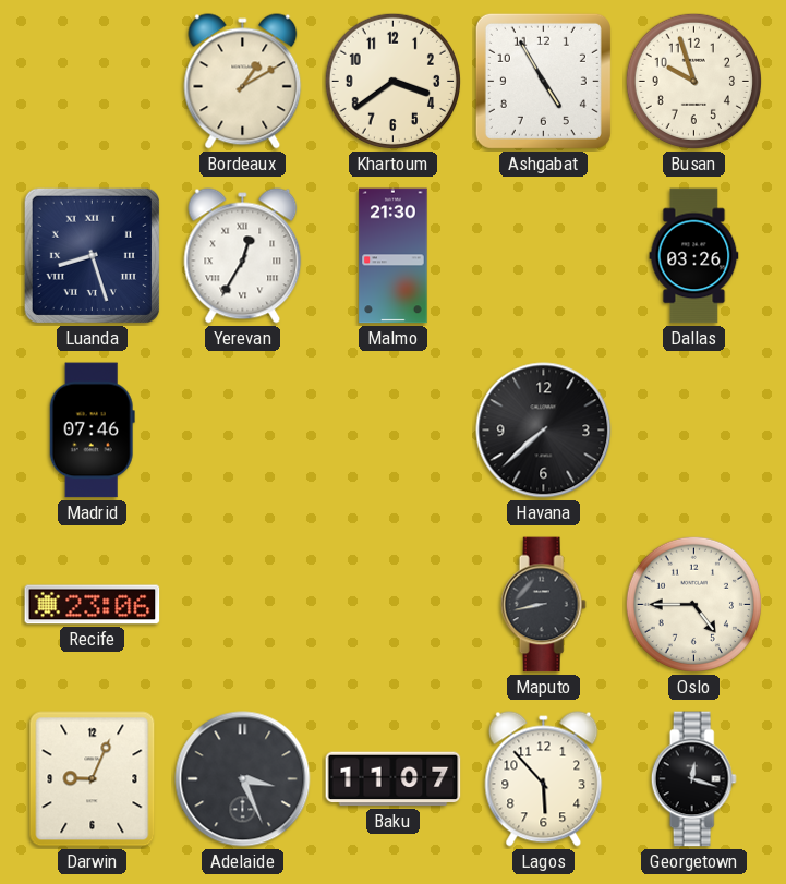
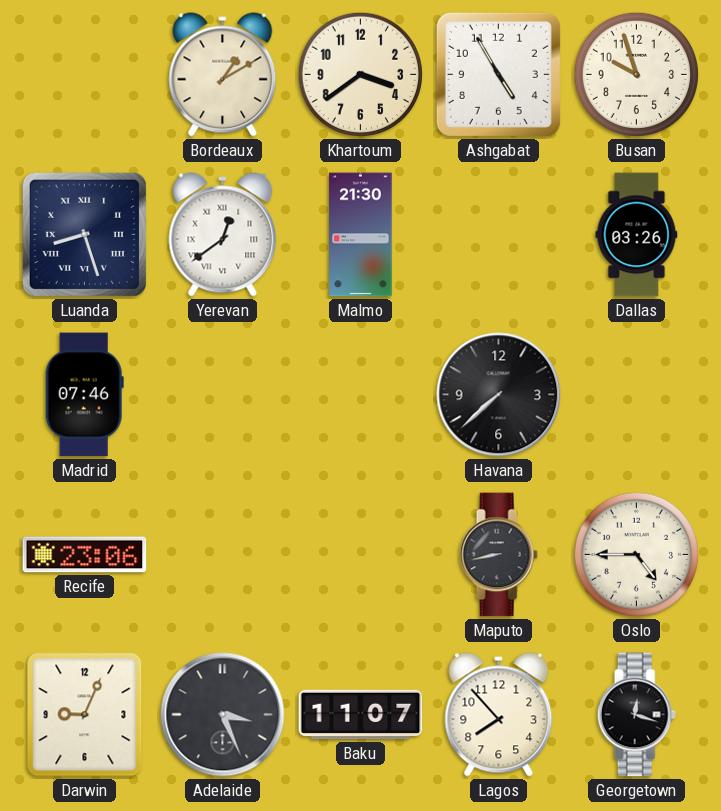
Yerevan: 12:35 -> 12:39 (223, 235)
Lagos: 5:53 -> 7:53 (499, 715)
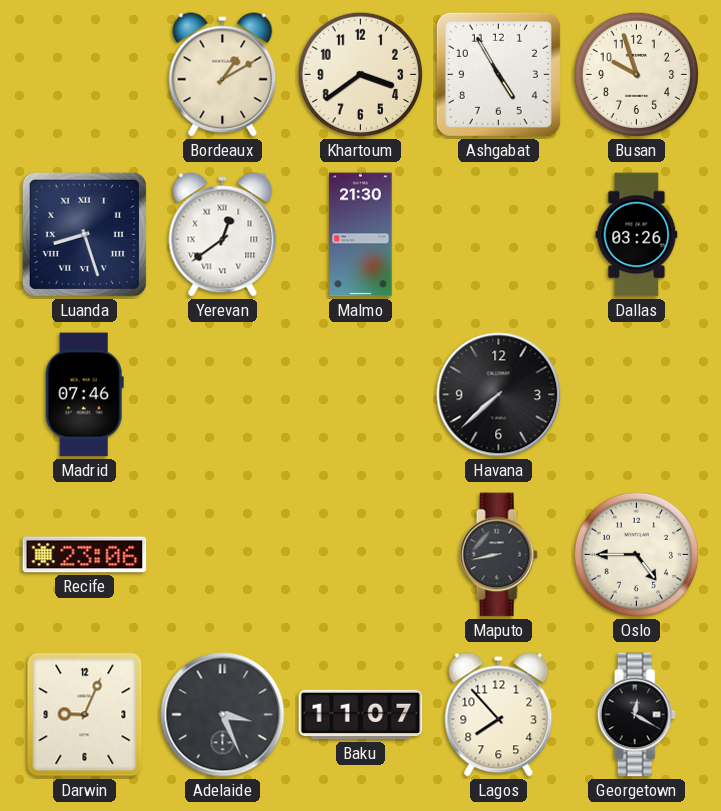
Georgetown: 12:18 -> 12:20 (636, 715)
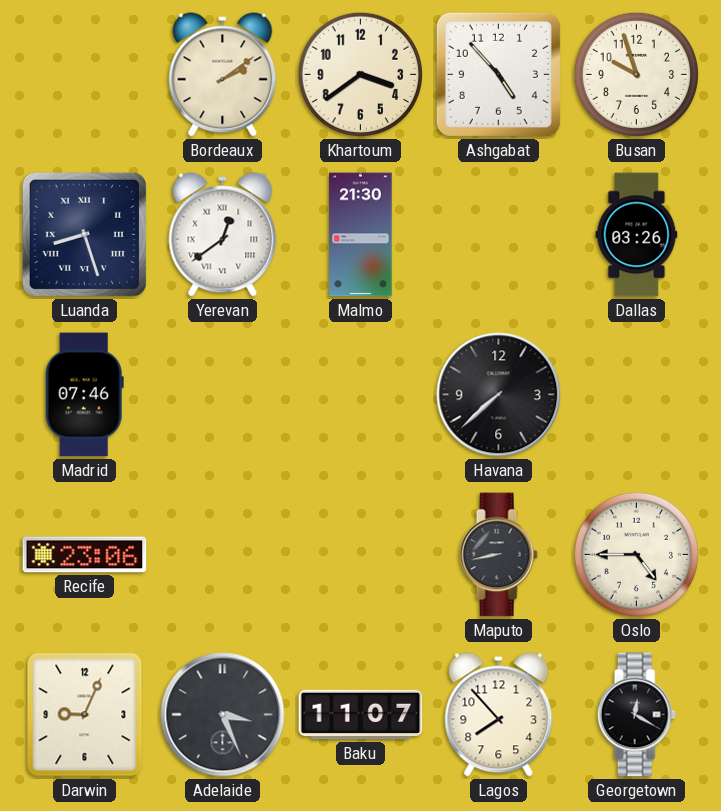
Bordeaux: 1:10 -> 2:09 (223, 75)
Ashgabat: 4:55 -> 4:53 (498, 74)
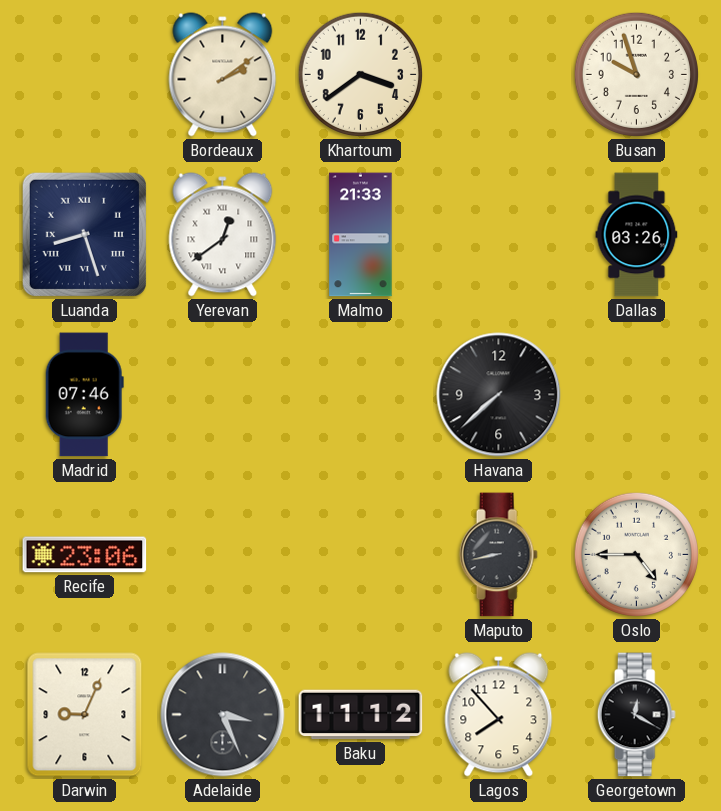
Ashgabat: 4:53 -> none (498, 74)
Malmo: 21:30 -> 21:33 (361, 235)
Baku: 11:07 -> 11:12 (361, 715)
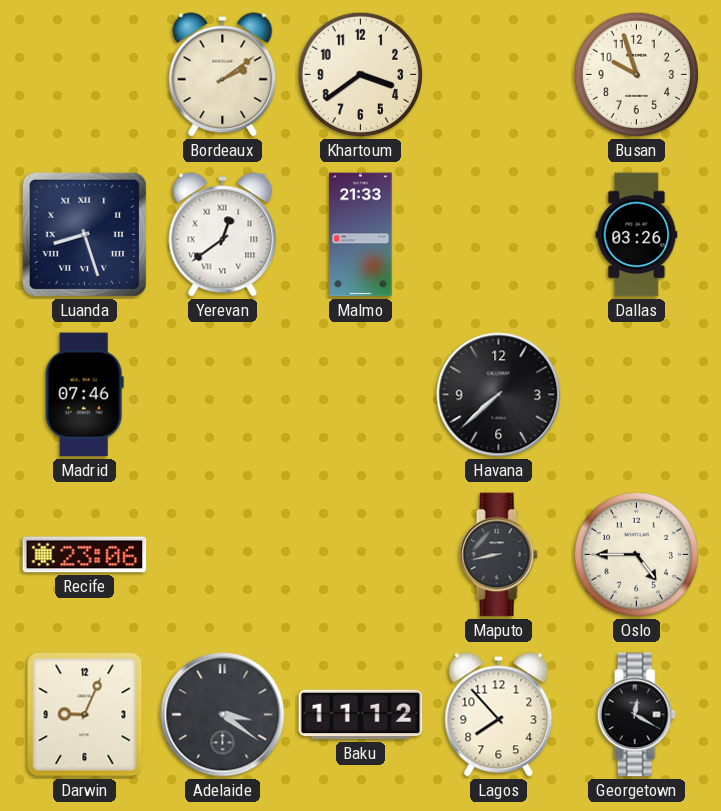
Adelaide: 3:26 -> 3:21 (223, 715)
